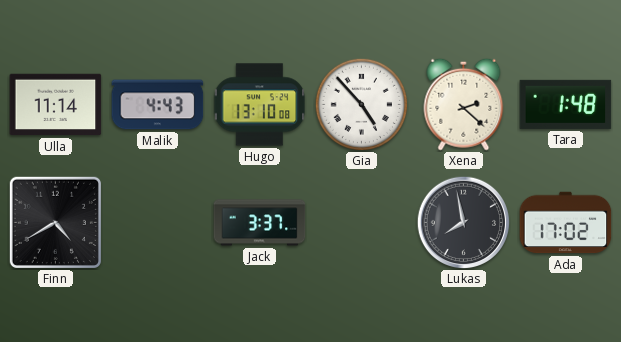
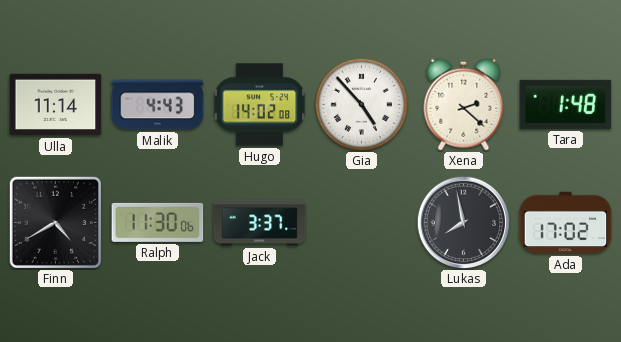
Hugo: 13:10 -> 14:02 (259, 105)
Ralph: none -> 11:30 (158, 222)
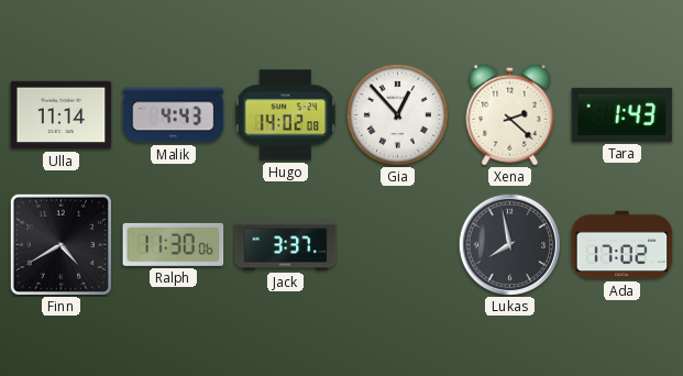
Gia: 4:53 -> 12:53 (397, 114)
Tara: 1:48 -> 1:43 (623, 114)
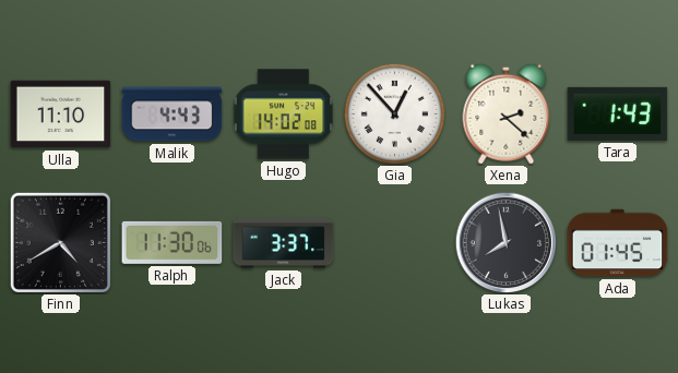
Ulla: 11:14 -> 11:10 (61, 115)
Ada: 17:02 -> 01:45 (618, 243)
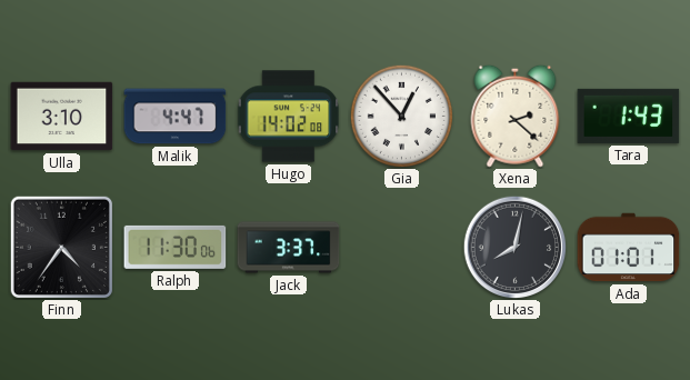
Ulla: 11:10 -> 3:10 (62, 117)
Malik: 4:43 -> 4:47 (176, 117)
Finn: 4:40 -> 4:36 (61, 247)
Lukas: 7:58 -> 8:02 (514, 247)
Ada: 01:45 -> 01:01 (629, 248)
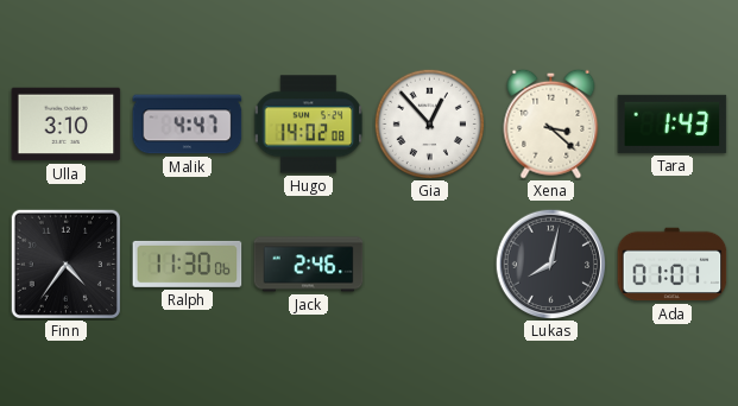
Xena: 2:22 -> 3:22 (551, 123)
Jack: 3:37 -> 2:46 (309, 265)
